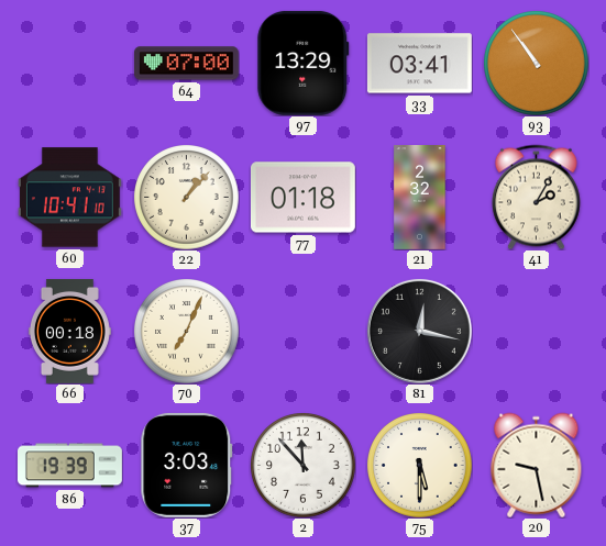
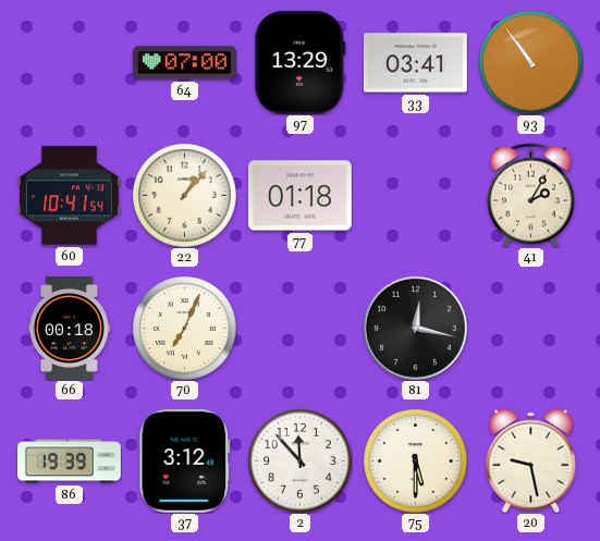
60: 10:41:10 -> 10:41:54 (69, 196)
21: 2:32 -> none (420, 198)
37: 3:03 -> 3:12 (185, 460)
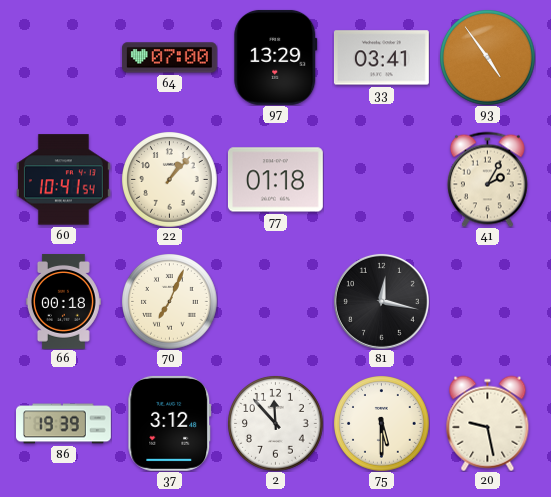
93: 10:54 -> 4:54 (487, 57)
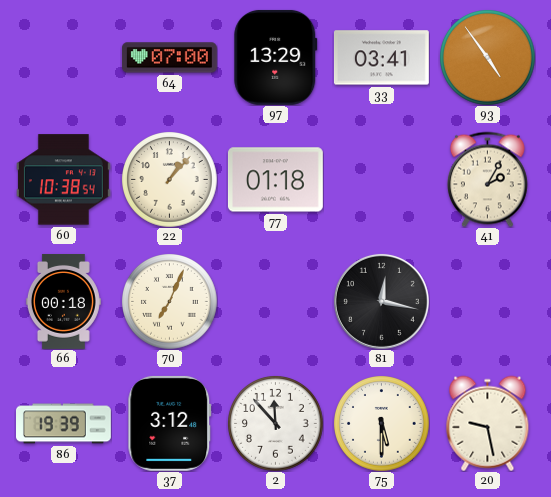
60: 10:41 -> 10:38 (63, 180)
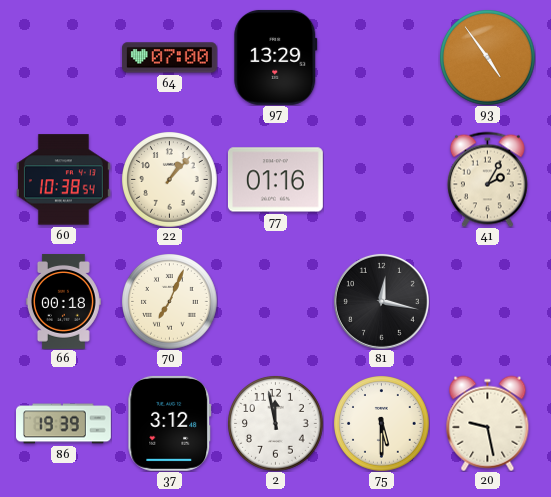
33: 03:41 -> none (381, 58)
77: 01:18 -> 01:16 (275, 180)
2: 11:53 -> 11:58 (275, 423)
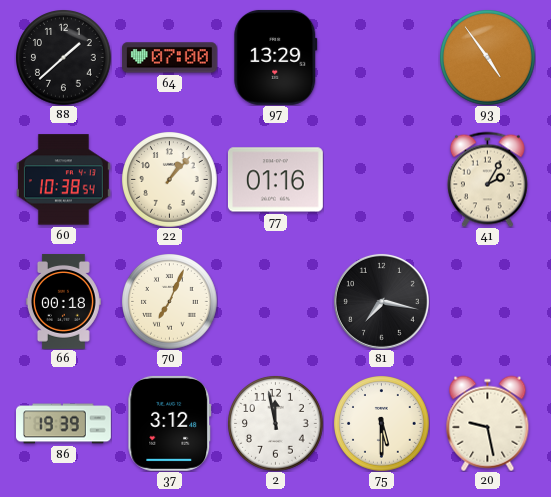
88: none -> 1:38 (63, 57)
81: 12:17 -> 7:17 (381, 301)
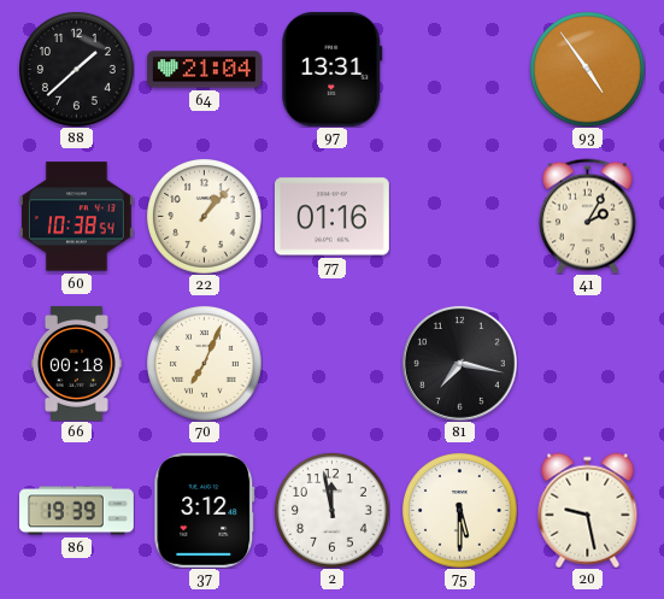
64: 07:00 -> 21:04 (204, 70)
97: 13:29 -> 13:31 (333, 69)
